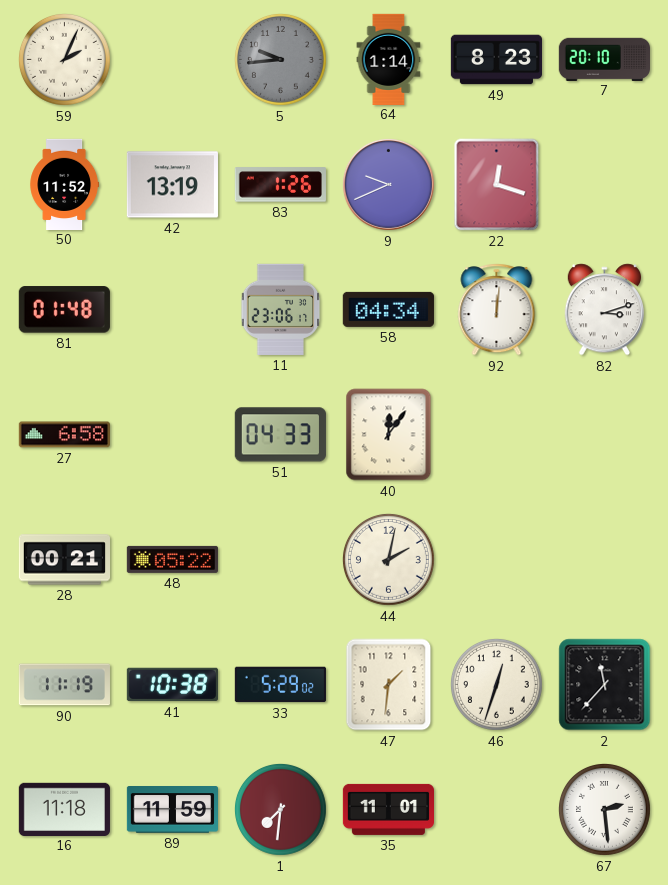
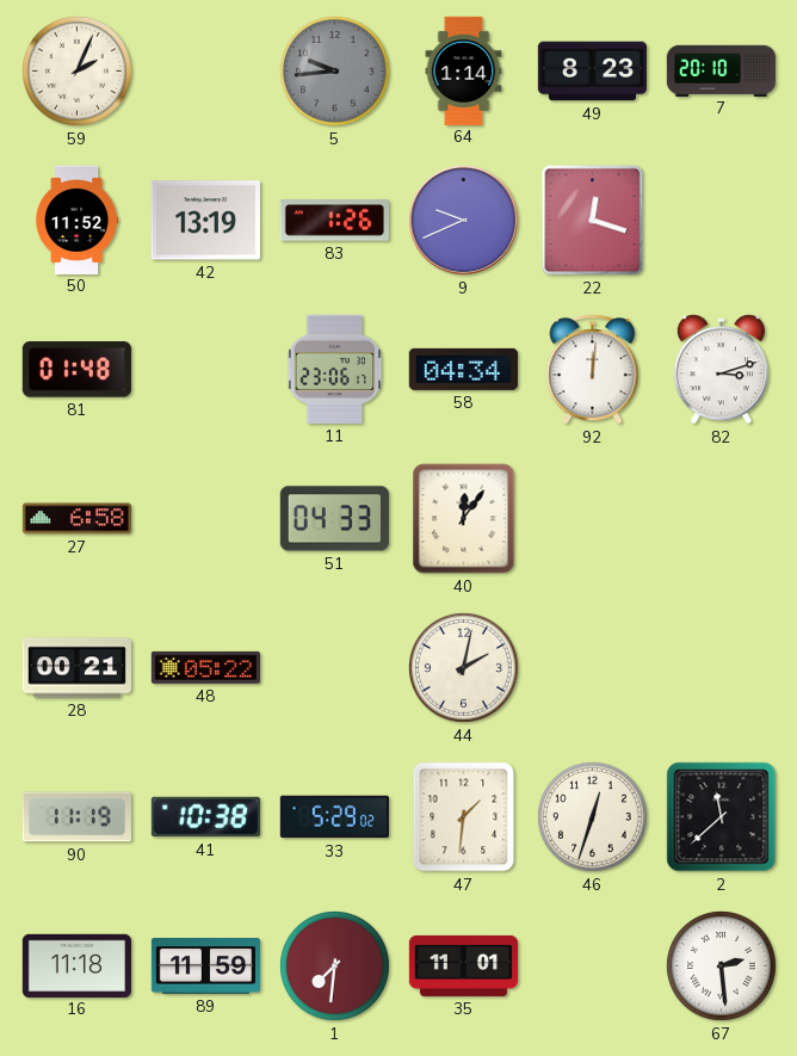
2: 11:37 -> 11:38 (722, 817)
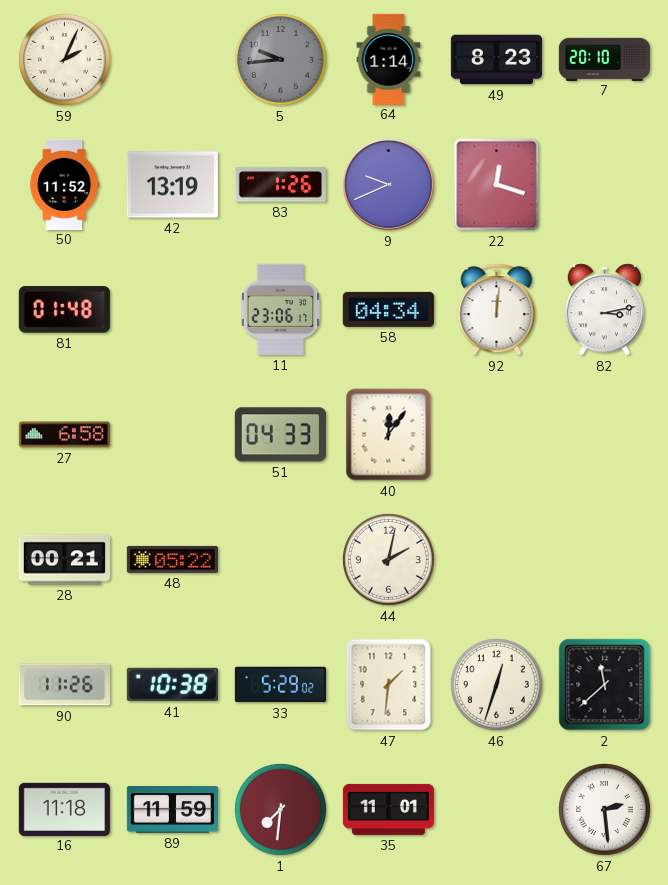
82: 3:12 -> 3:13 (604, 310)
90: 11:19 -> 11:26 (64, 685)
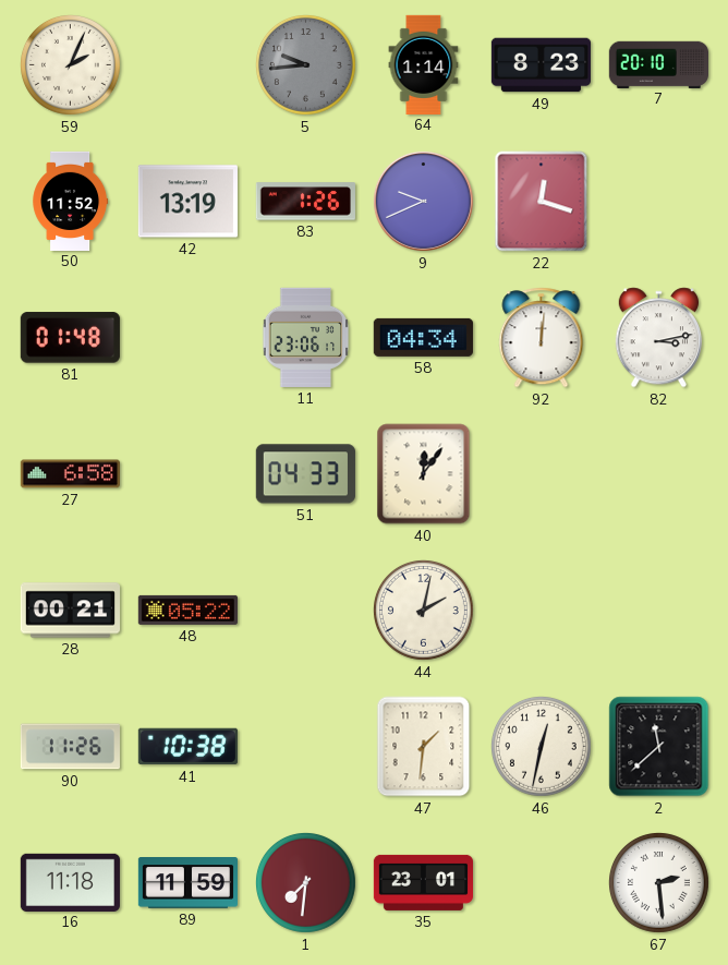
33: 5:29 -> none (280, 685)
46: 12:33 -> 12:32 (542, 747)
35: 11:01 -> 23:01 (423, 882)
